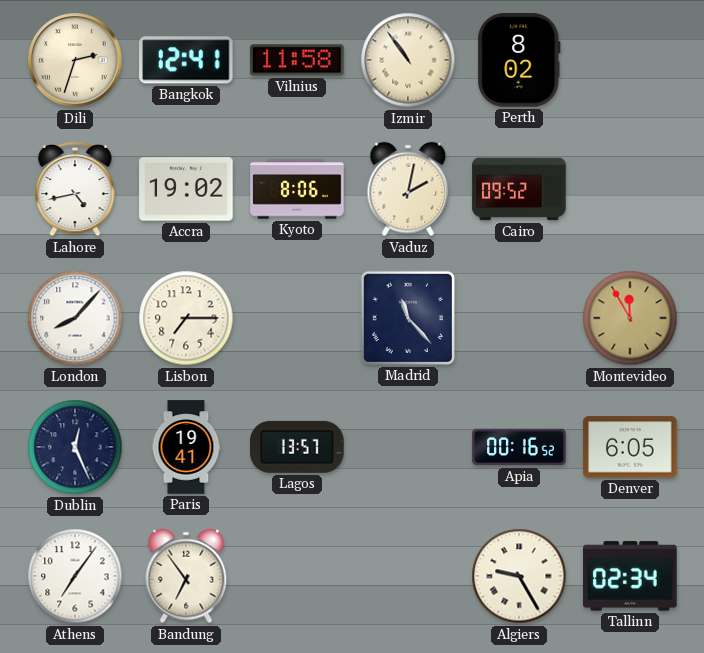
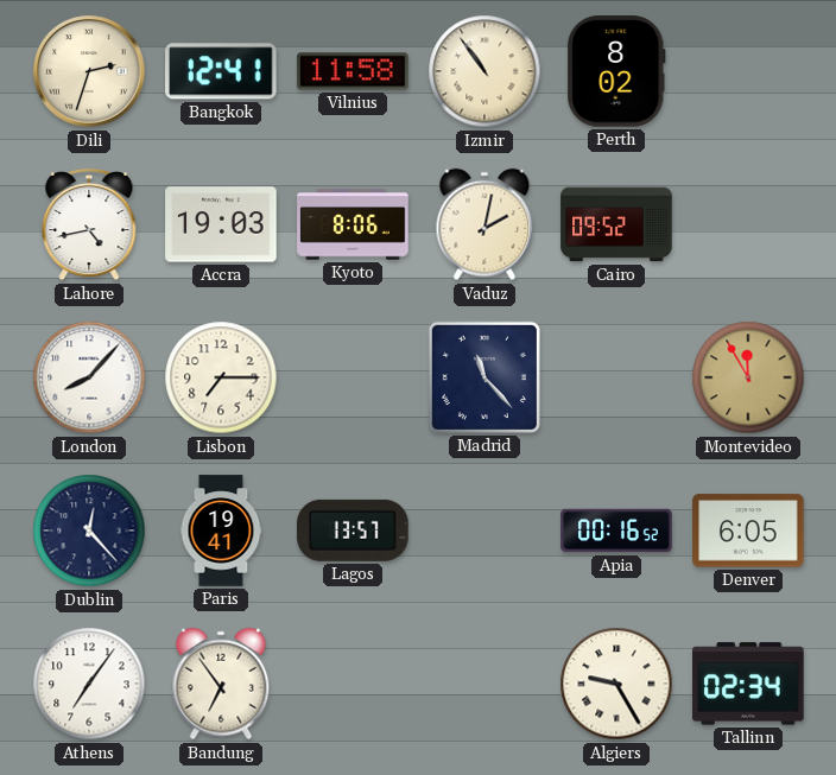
Accra: 19:02 -> 19:03 (221, 224)
Dublin: 12:26 -> 12:23 (89, 531)
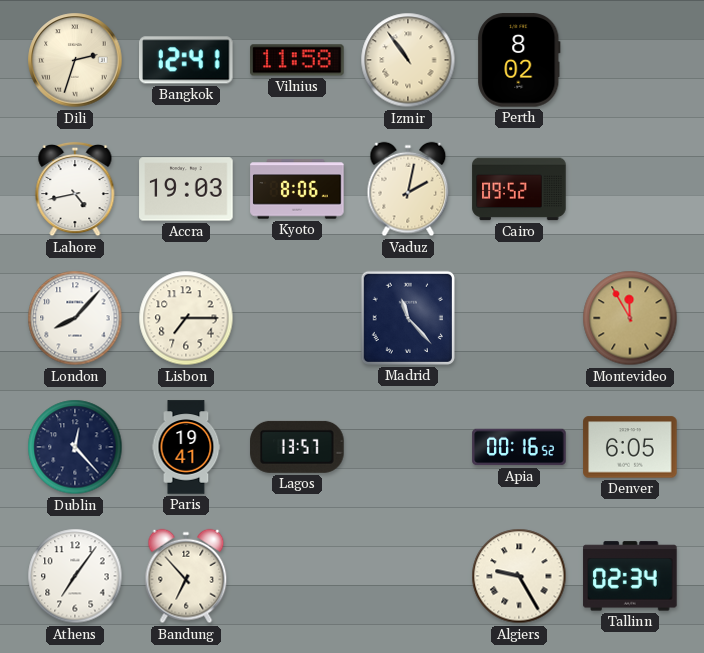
Bandung: 6:54 -> 6:53 (186, 576)
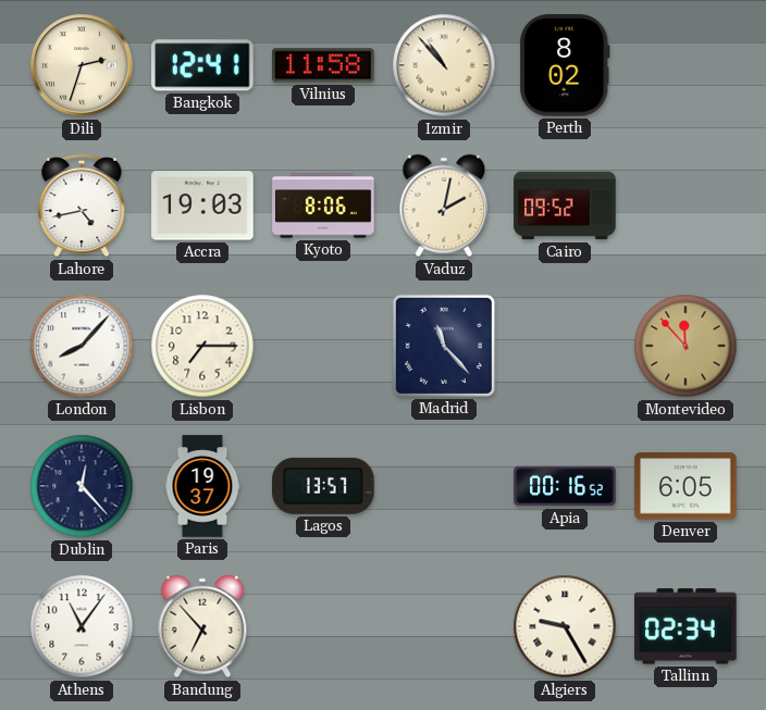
Izmir: 10:54 -> 10:53 (444, 65)
Montevideo: 11:55 -> 11:53 (685, 346)
Paris: 19:41 -> 19:37 (202, 486)
Athens: 7:06 -> 11:06 (82, 626)
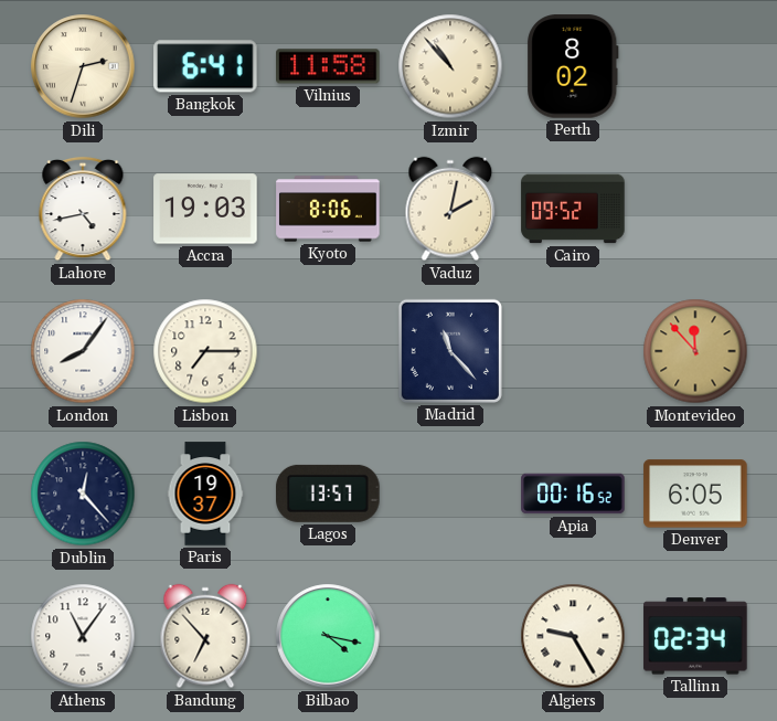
Bangkok: 12:41 -> 6:41 (206, 66)
London: 8:07 -> 8:06 (83, 351)
Bilbao: none -> 4:17 (328, 636)
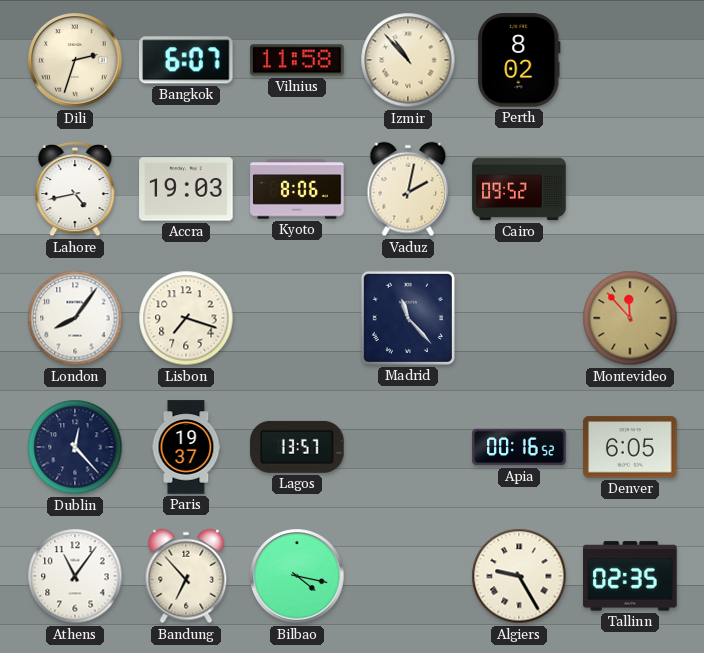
Bangkok: 6:41 -> 6:07 (187, 60)
Lisbon: 7:15 -> 7:18 (186, 318)
Tallinn: 02:34 -> 02:35 (630, 576)
